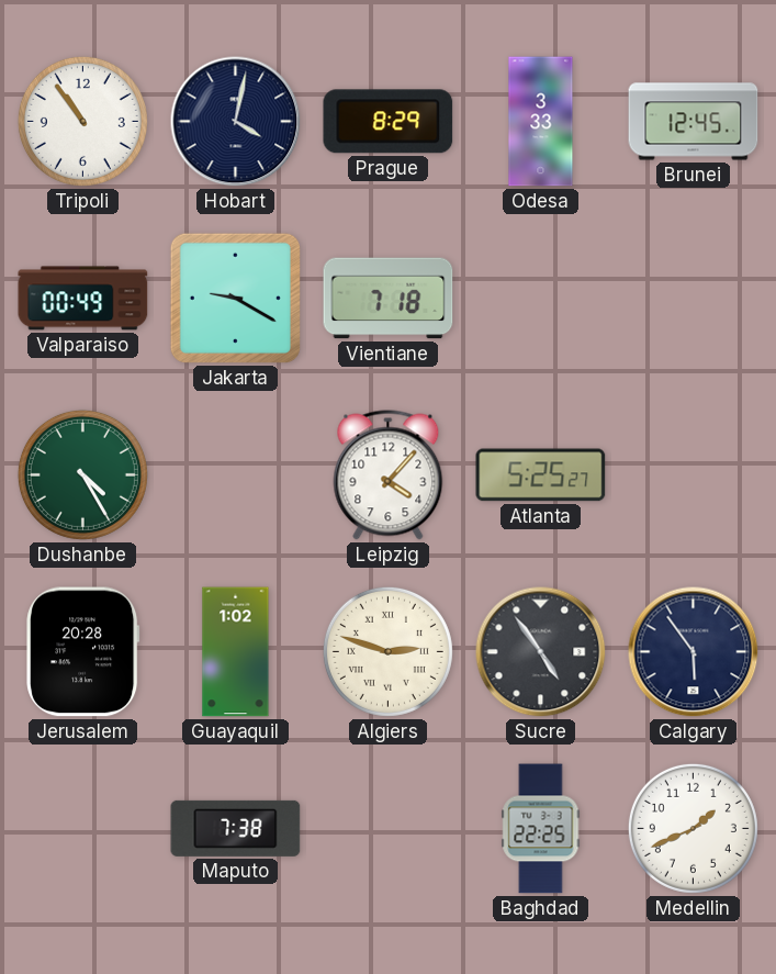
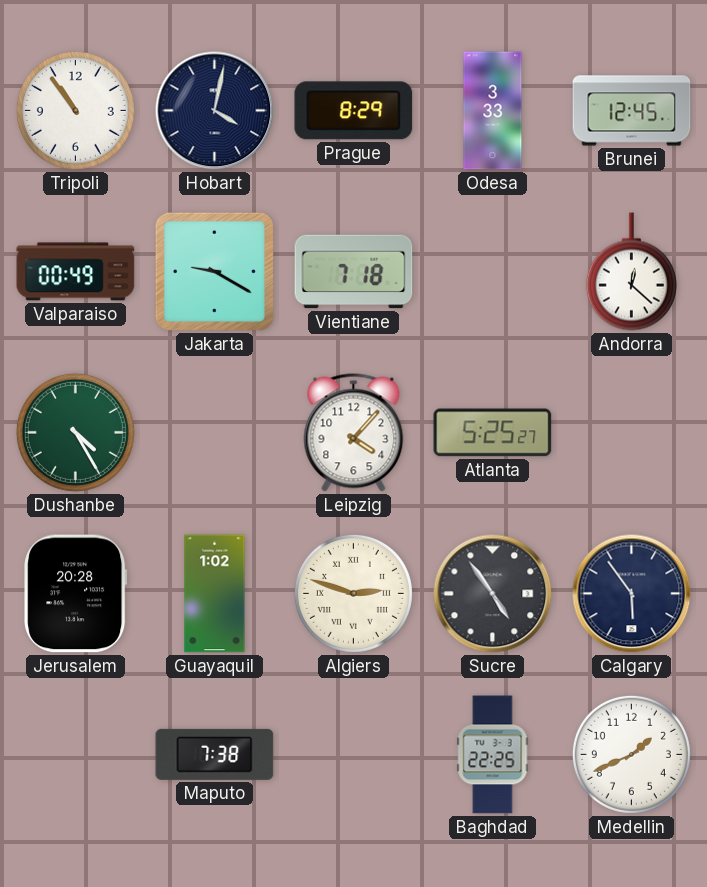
Andorra: none -> 12:22 (631, 272)
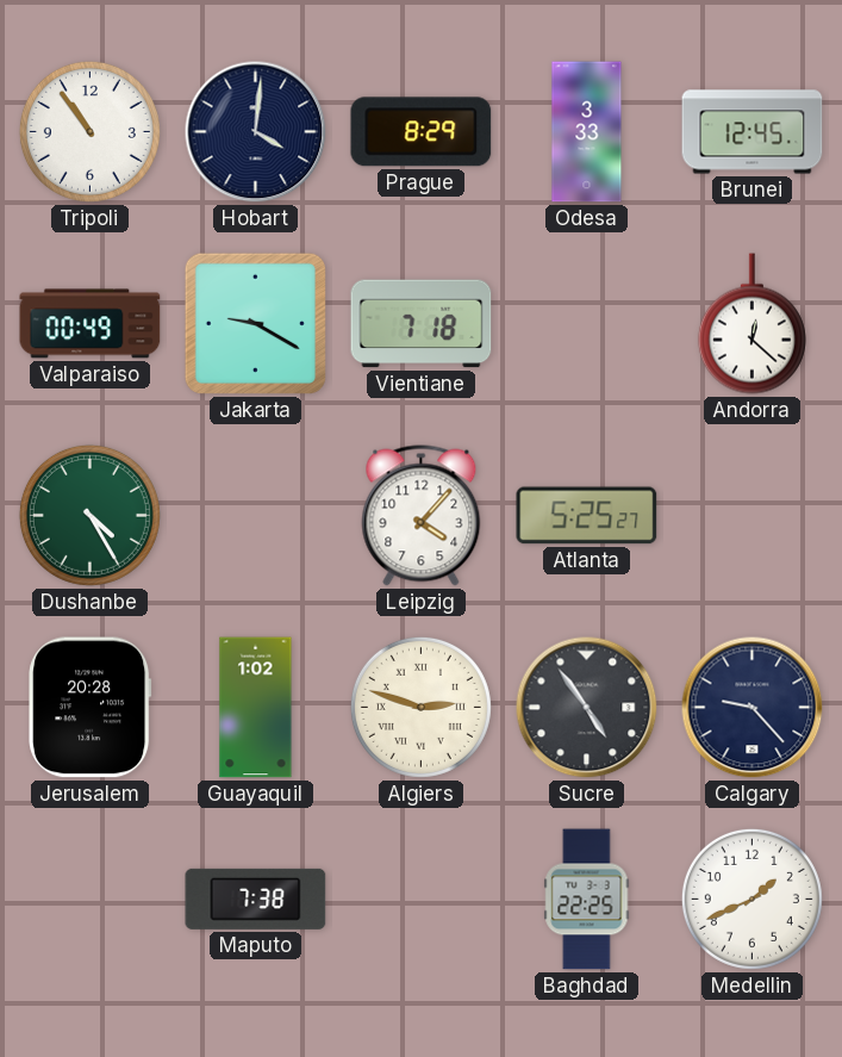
Hobart: 4:02 -> 4:01 (256, 132)
Calgary: 5:54 -> 9:23 (753, 708)
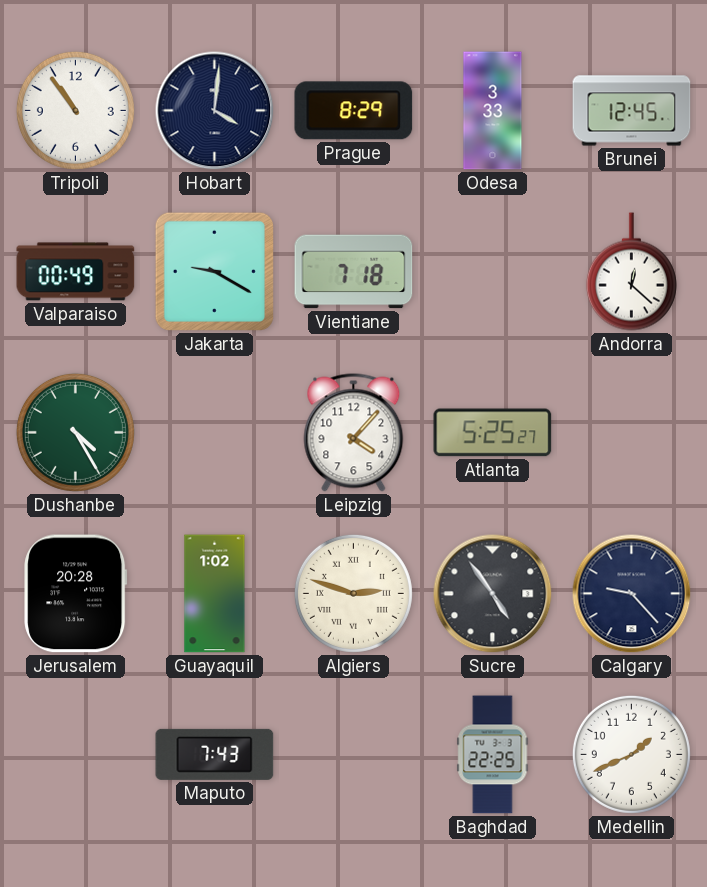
Maputo: 7:38 -> 7:43 (215, 754)
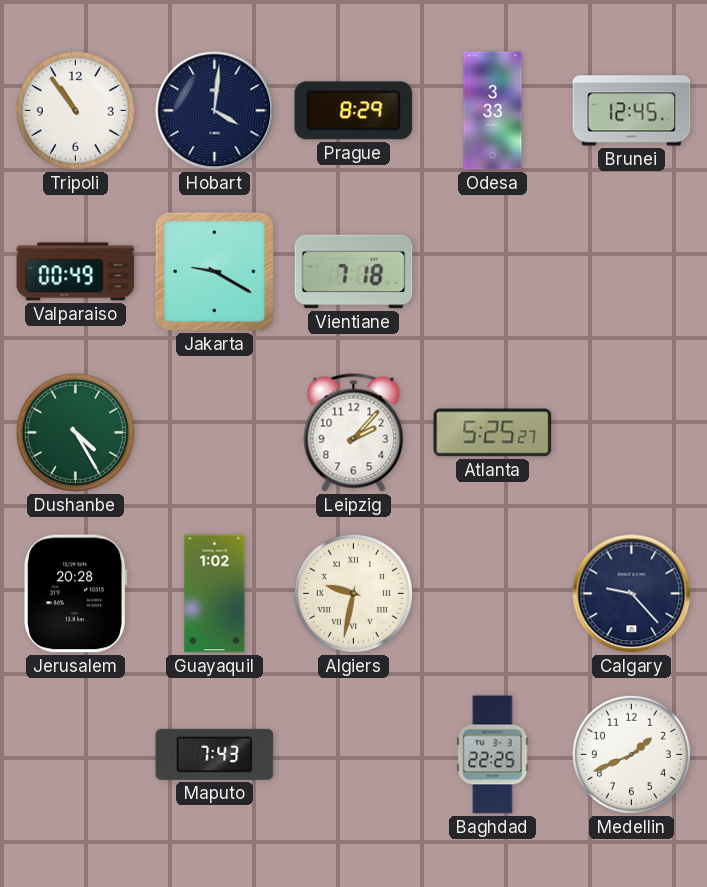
Andorra: 12:22 -> none (631, 272)
Leipzig: 4:07 -> 2:07 (354, 433)
Algiers: 2:48 -> 9:32 (353, 593)
Sucre: 4:54 -> none (493, 594)
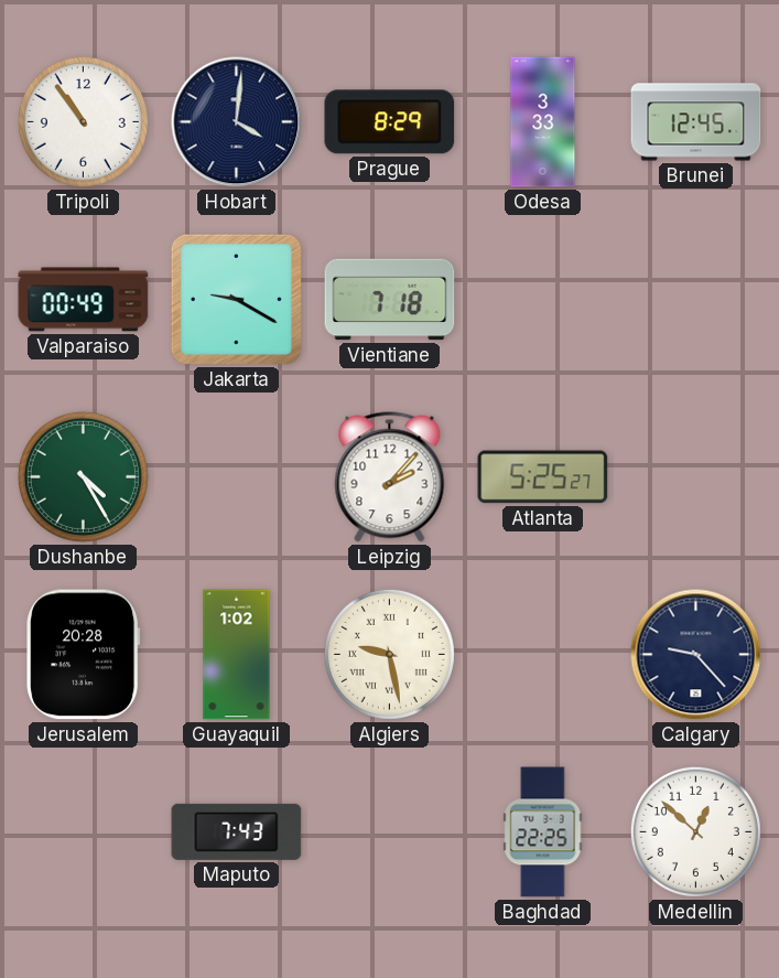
Algiers: 9:32 -> 9:28 (389, 654)
Medellin: 1:41 -> 12:52 (695, 831)
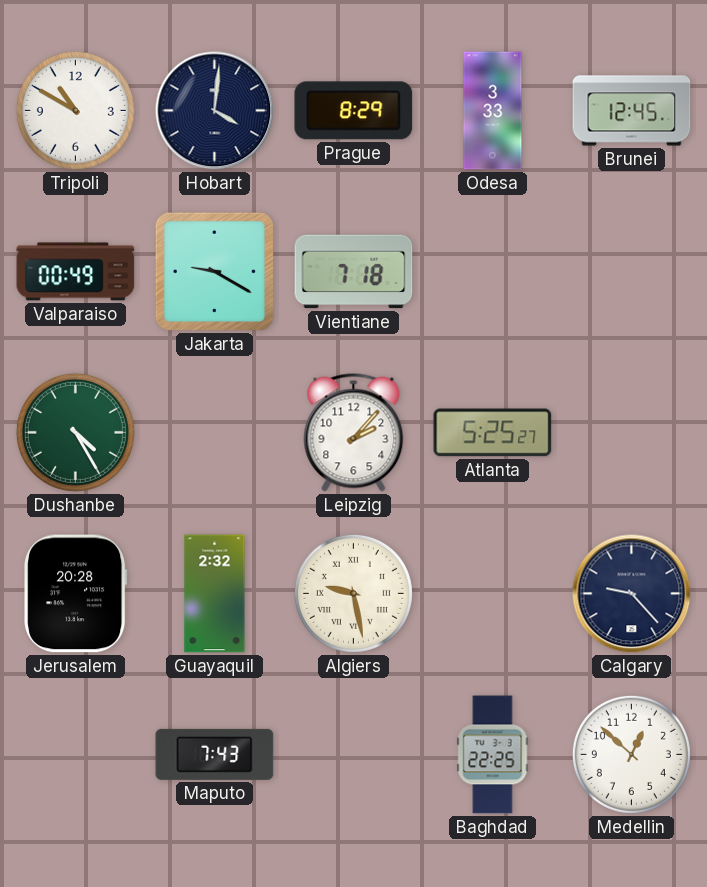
Tripoli: 10:54 -> 10:50 (75, 110)
Guayaquil: 1:02 -> 2:32 (215, 594)
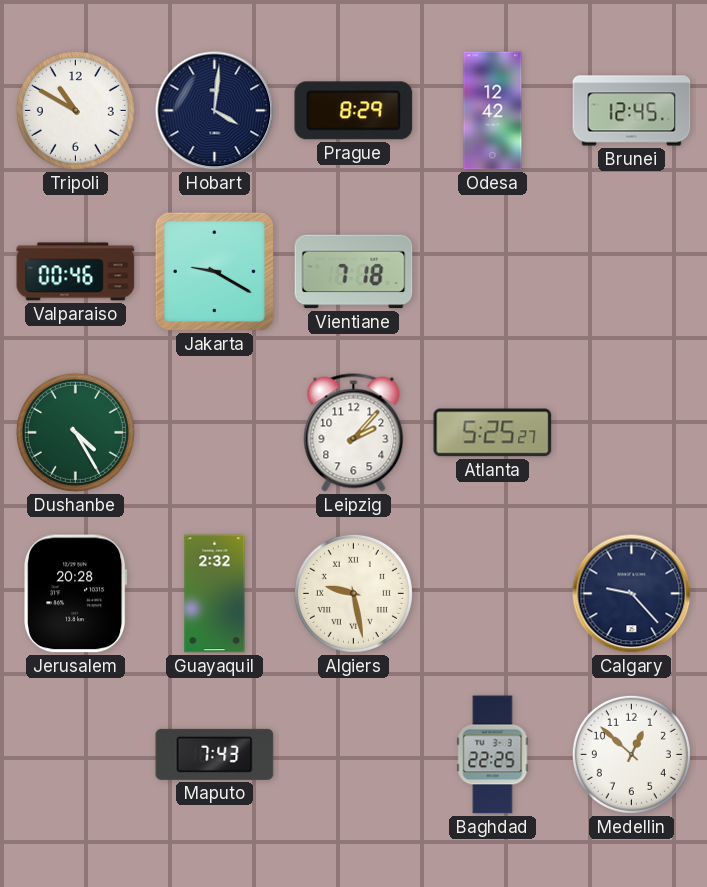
Odesa: 3:33 -> 12:42 (493, 111)
Valparaiso: 00:49 -> 00:46 (76, 272)
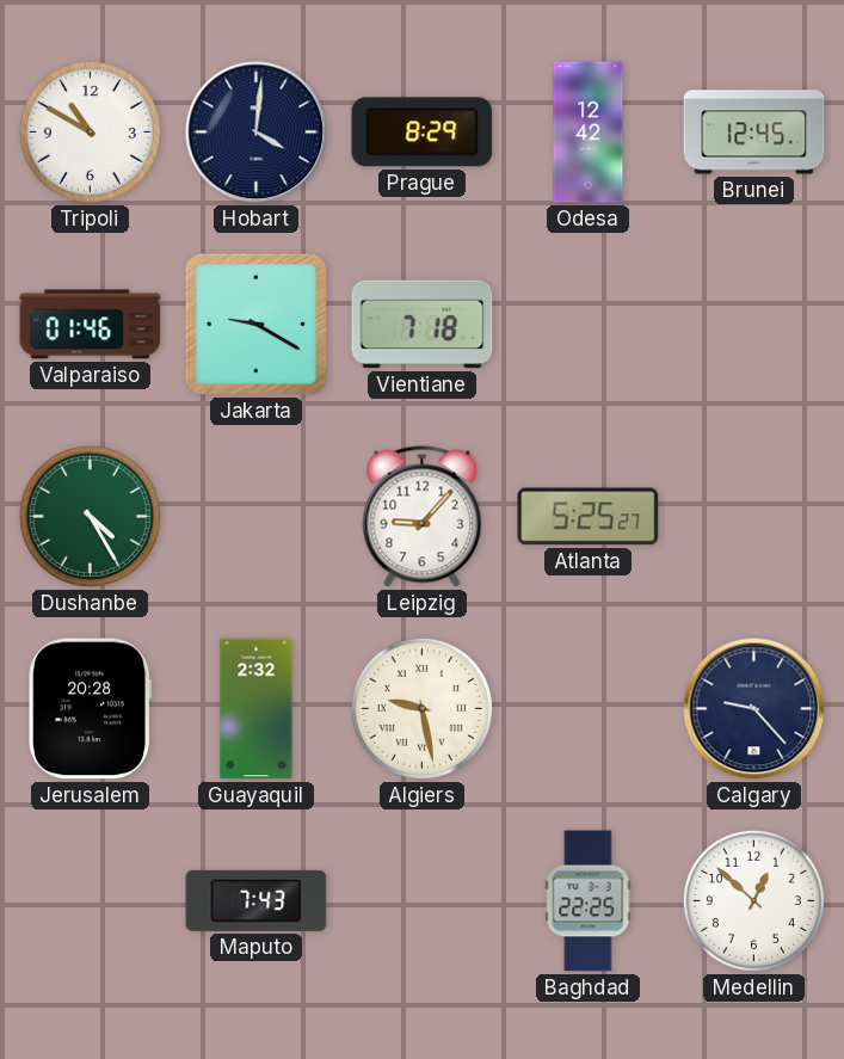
Valparaiso: 00:46 -> 01:46 (91, 325)
Leipzig: 2:07 -> 9:07 (423, 517)
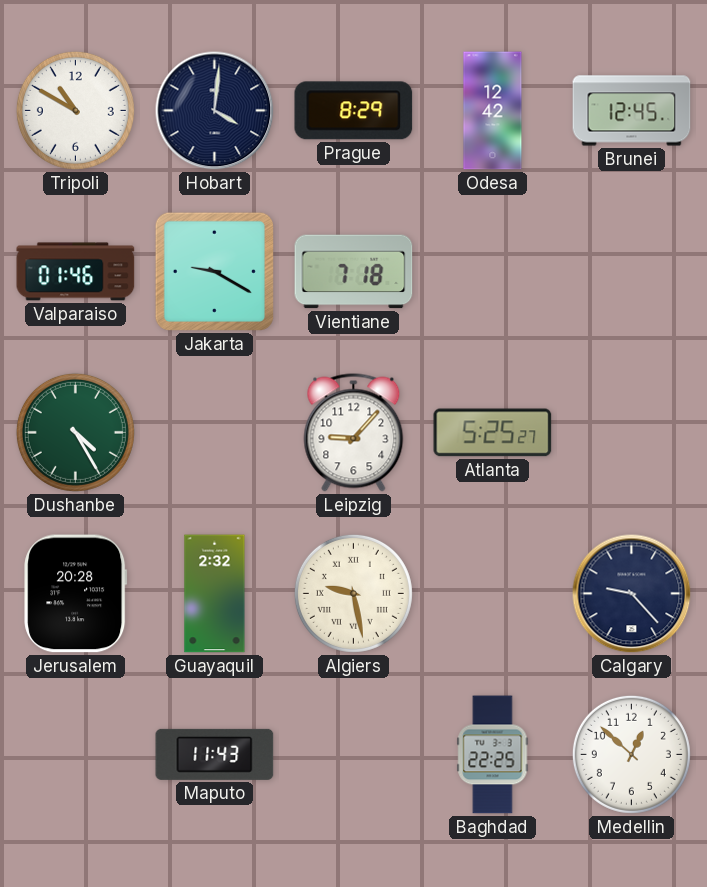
Maputo: 7:43 -> 11:43 (215, 754)
